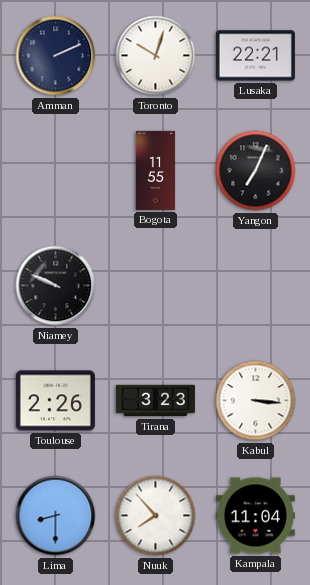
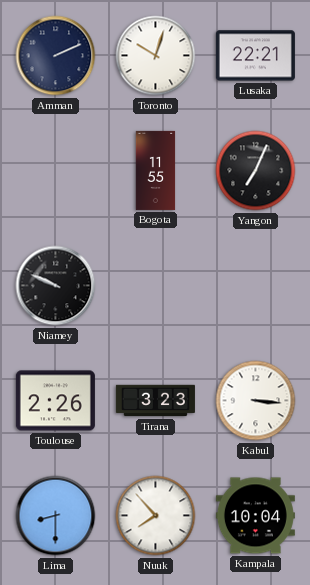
Kampala: 11:04 -> 10:04 (255, 516)
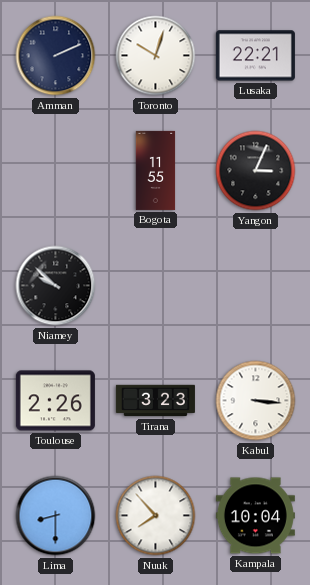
Yangon: 7:04 -> 3:04 (256, 171)
Niamey: 9:49 -> 9:52 (56, 286)
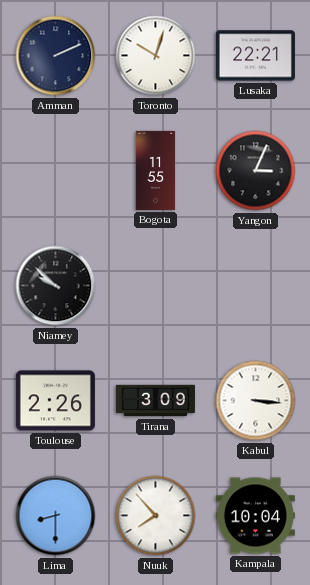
Tirana: 3:23 -> 3:09 (155, 401)
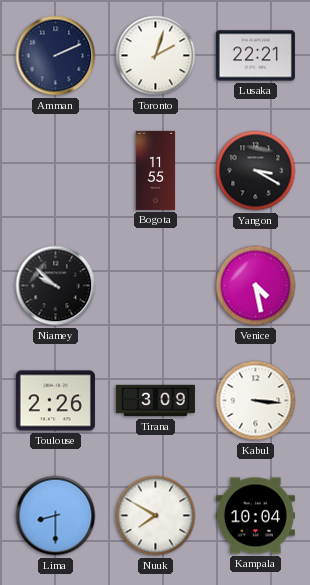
Toronto: 10:03 -> 2:03 (156, 56)
Yangon: 3:04 -> 3:20 (256, 171)
Venice: none -> 4:28 (256, 286)
Nuuk: 7:53 -> 7:50 (156, 516)
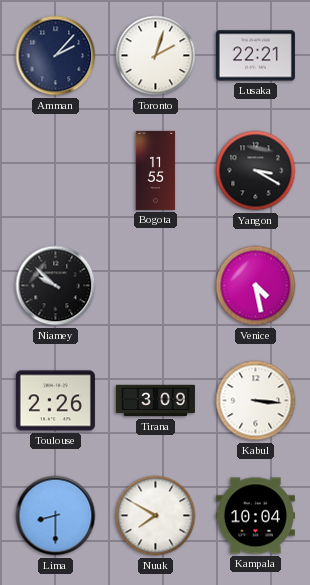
Amman: 2:11 -> 2:07 (56, 56)
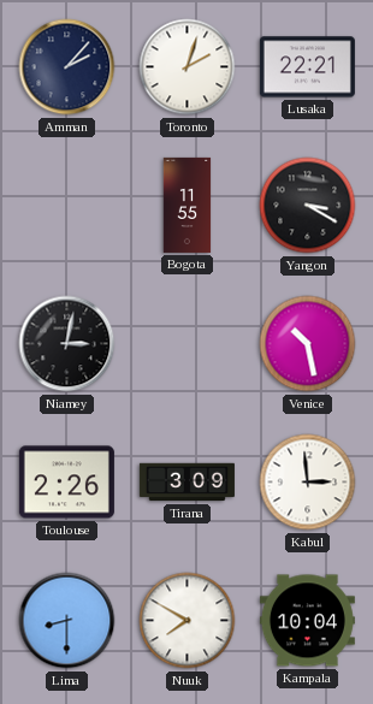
Niamey: 9:52 -> 3:02 (67, 344)
Venice: 4:28 -> 10:28 (308, 344)
Kabul: 3:16 -> 2:59 (308, 483)
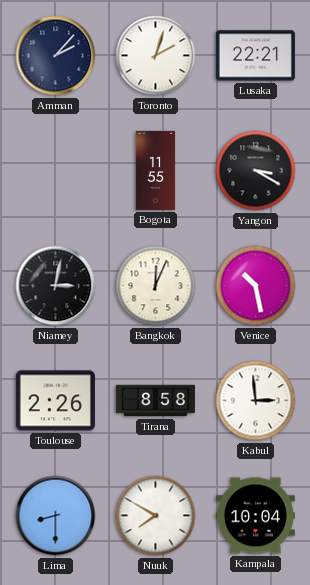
Bangkok: none -> 12:04 (156, 286)
Tirana: 3:09 -> 8:58 (155, 401)
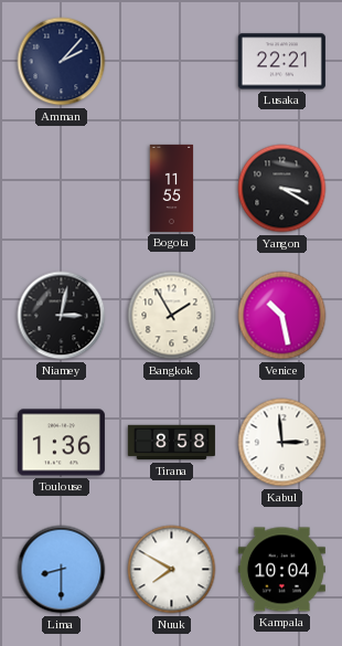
Toronto: 2:03 -> none (156, 56)
Bangkok: 12:04 -> 1:55 (172, 316)
Toulouse: 2:26 -> 1:36 (61, 443)
